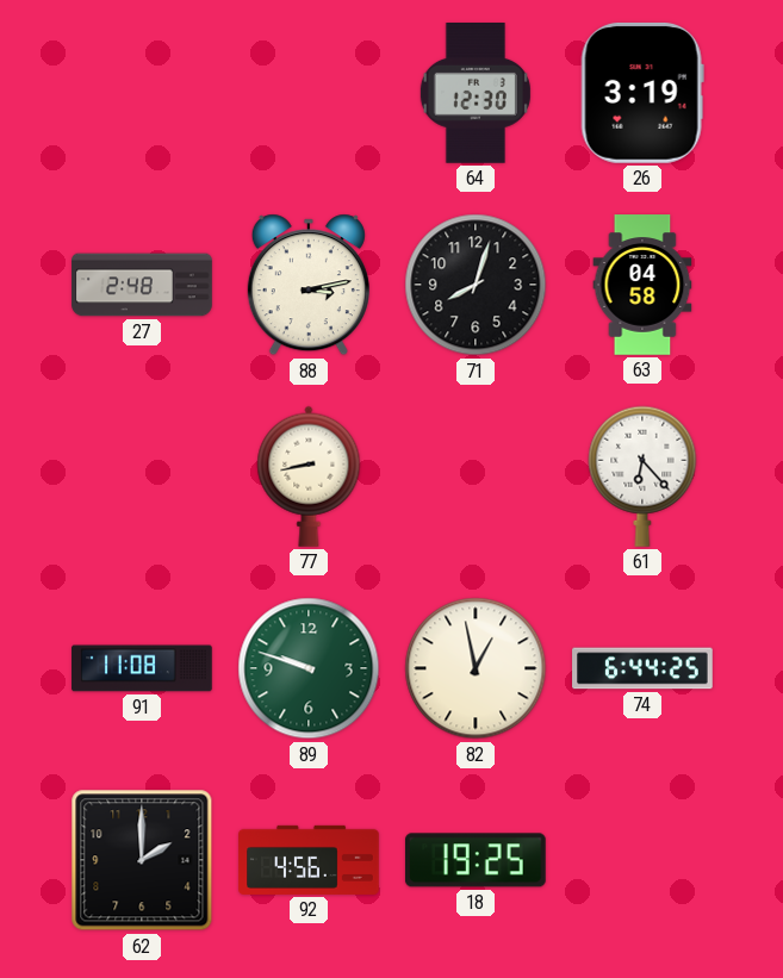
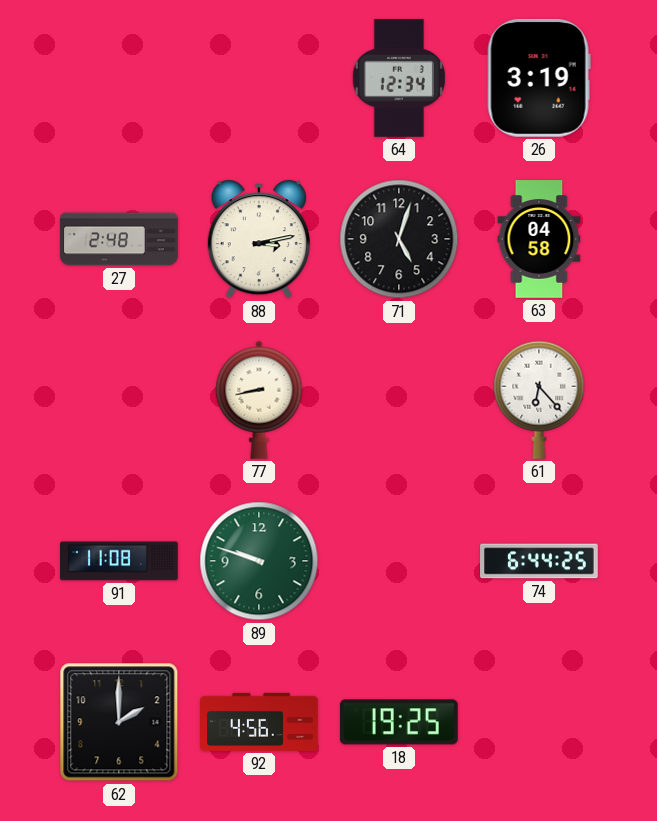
64: 12:30 -> 12:34 (399, 79)
71: 8:03 -> 5:03 (399, 239)
82: 12:58 -> none (476, 668)
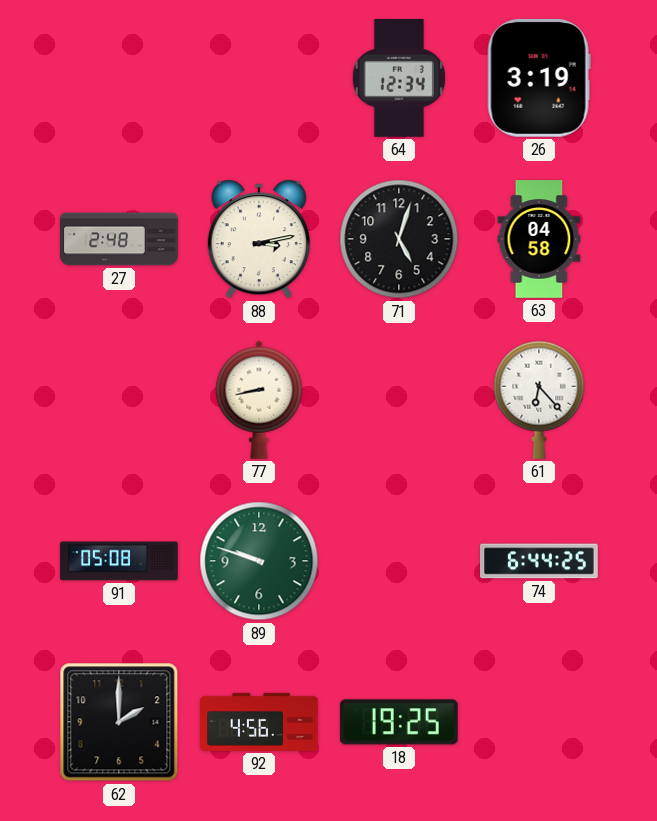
91: 11:08 -> 05:08 (119, 561)
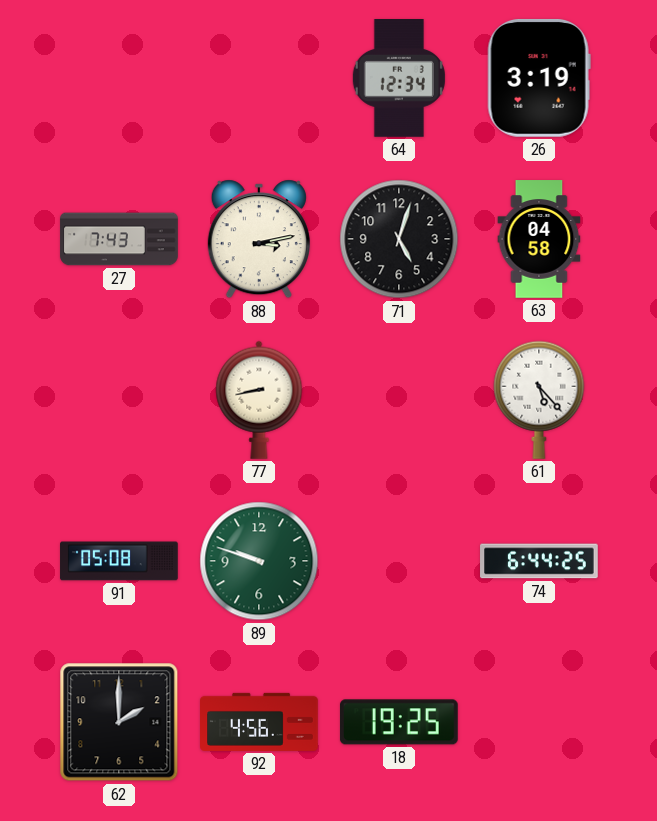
27: 2:48 -> 7:43 (119, 239)
61: 6:23 -> 5:23 (539, 400)
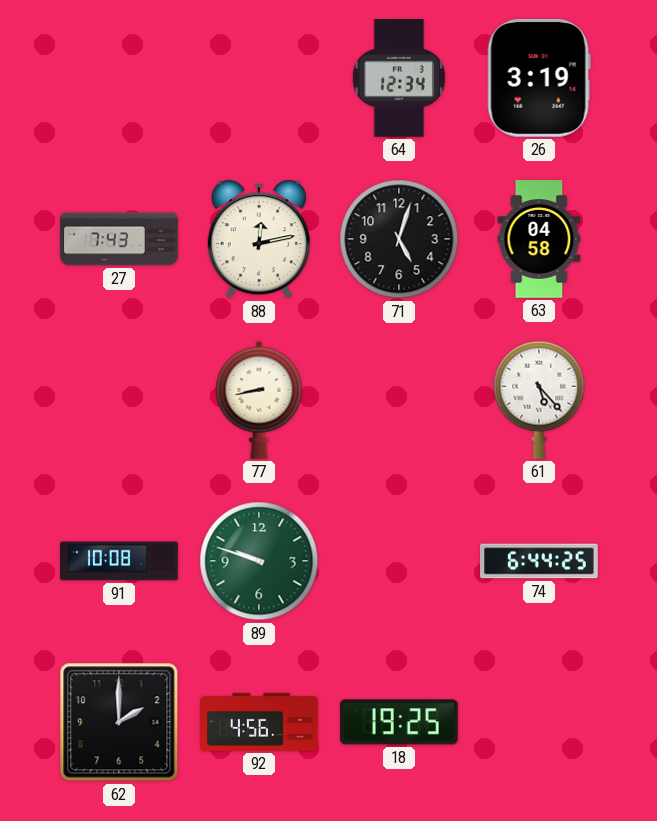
88: 3:13 -> 12:13 (259, 239)
91: 05:08 -> 10:08 (119, 561)
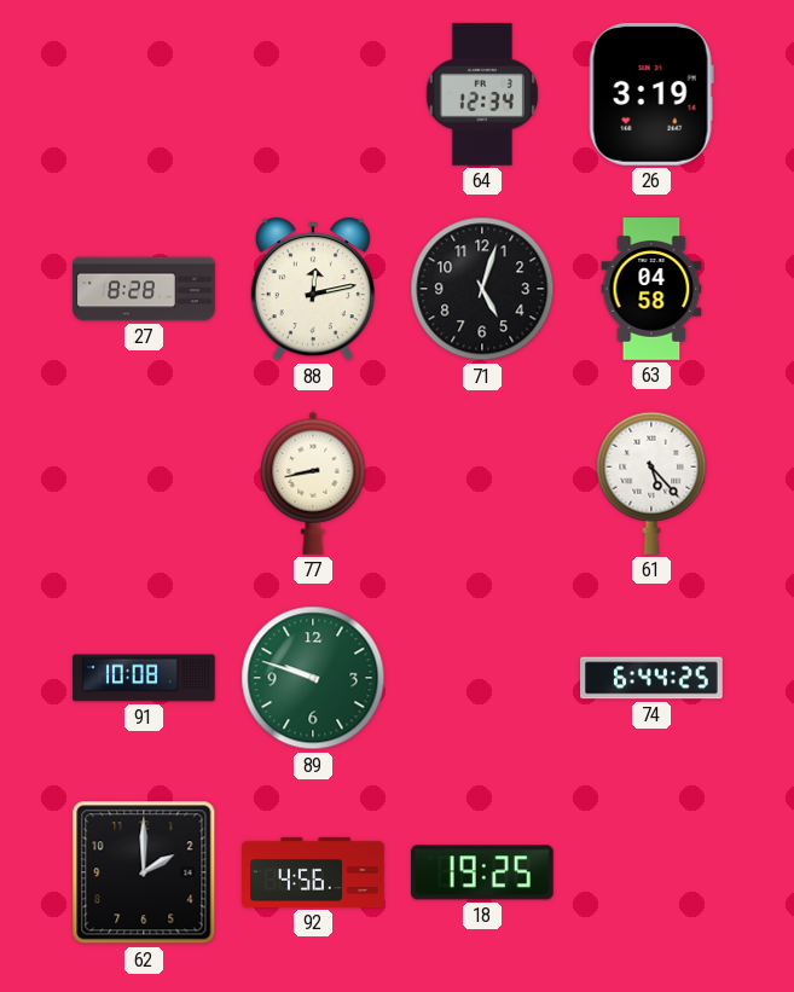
27: 7:43 -> 8:28 (144, 289)
